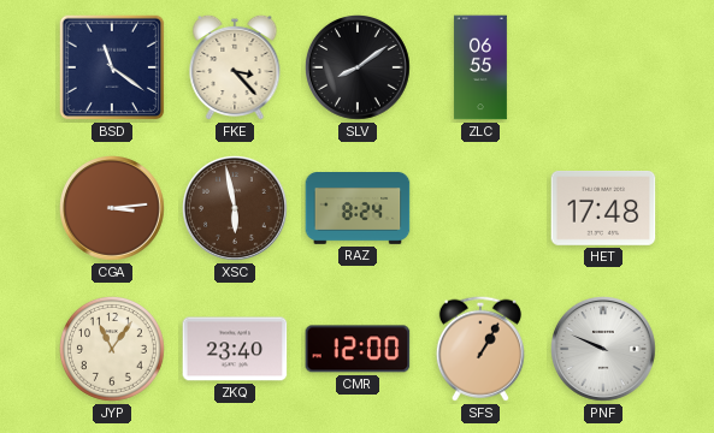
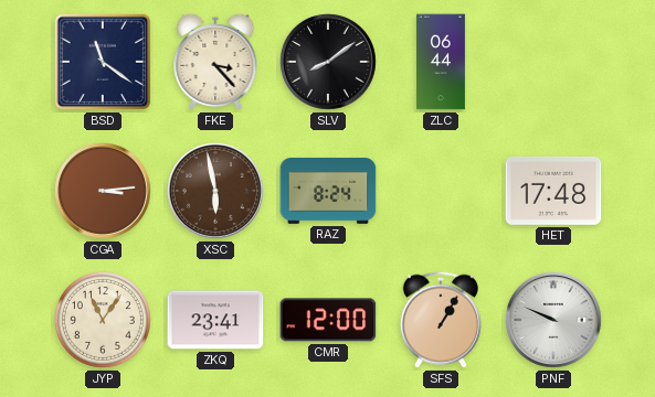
ZLC: 06:55 -> 06:44 (441, 62)
ZKQ: 23:40 -> 23:41 (215, 320)
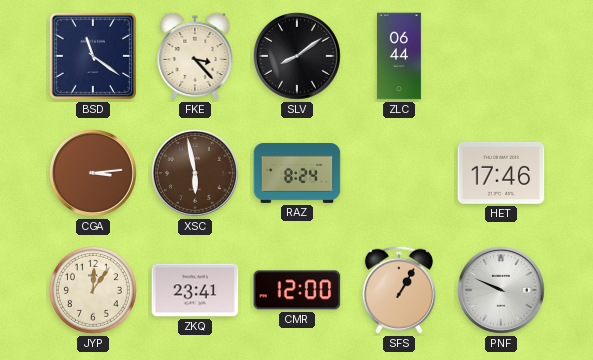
HET: 17:48 -> 17:46 (501, 173)
JYP: 11:06 -> 12:06 (93, 290)
